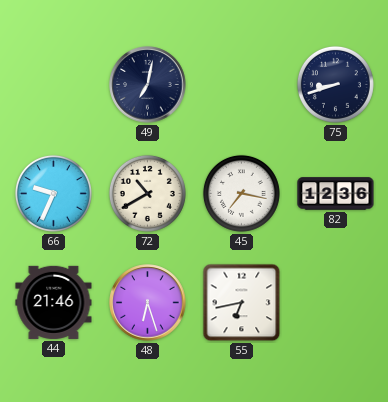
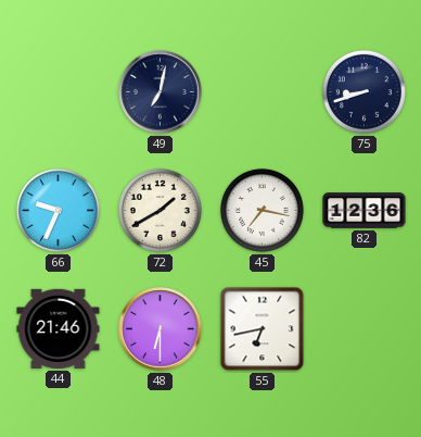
72: 10:40 -> 1:40 (160, 210)
48: 6:27 -> 6:30 (161, 329)
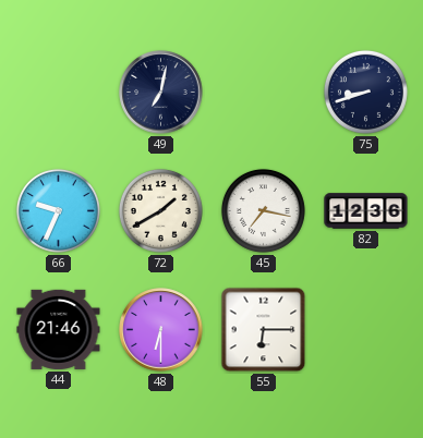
55: 6:43 -> 6:15 (264, 330)
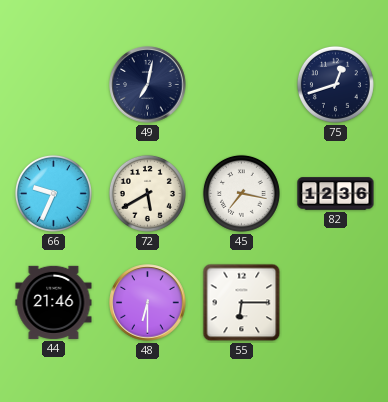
75: 8:42 -> 12:42 (335, 84)
72: 1:40 -> 5:40 (147, 193)
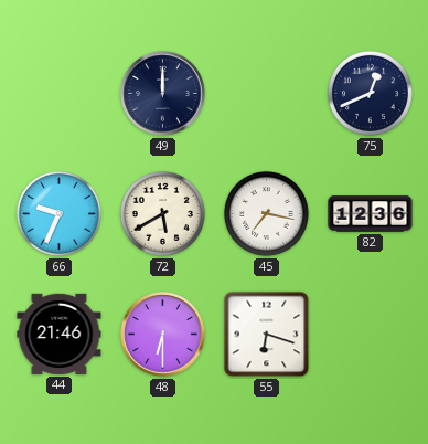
49: 7:02 -> 12:00 (163, 94)
75: 12:42 -> 12:41 (370, 93)
55: 6:15 -> 6:18 (267, 335)
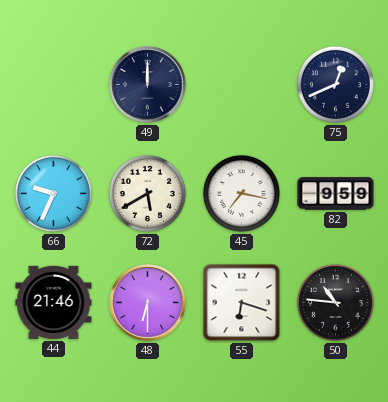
82: 12:36 -> 9:59 (336, 194)
50: none -> 10:46 (335, 302)
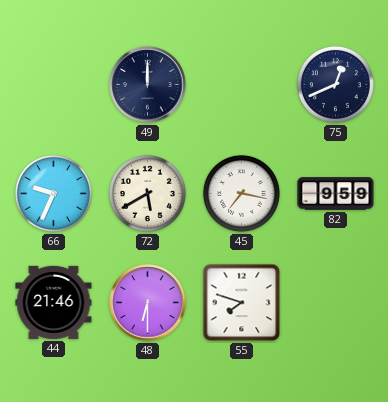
55: 6:18 -> 7:48 (242, 303)
50: 10:46 -> none (335, 302)
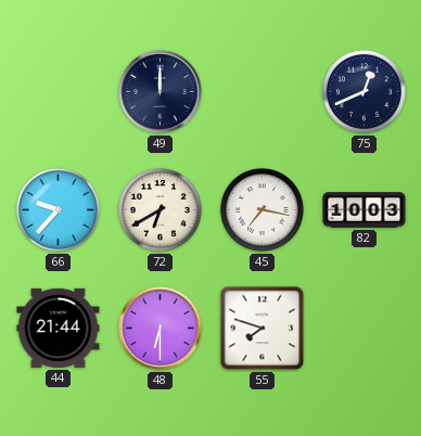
66: 9:34 -> 9:37 (58, 209)
72: 5:40 -> 6:40 (160, 209)
82: 9:59 -> 10:03 (365, 210)
44: 21:46 -> 21:44 (59, 328)
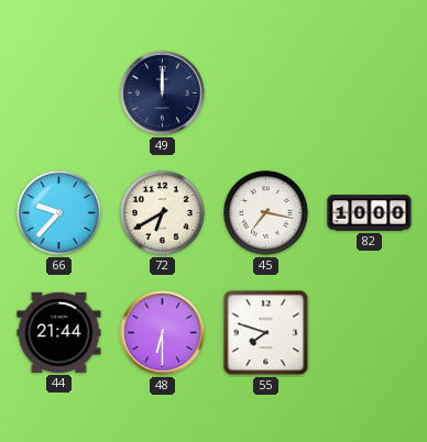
75: 12:41 -> none (363, 91)
82: 10:03 -> 10:00 (370, 213)
